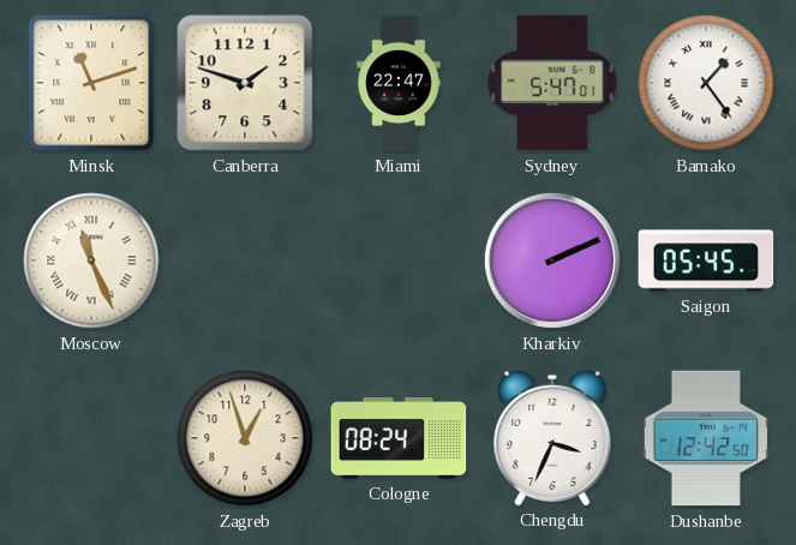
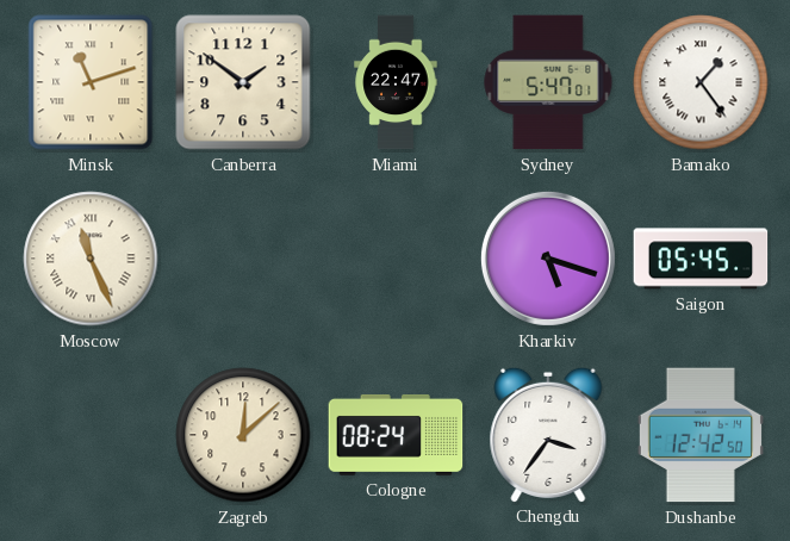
Canberra: 1:48 -> 1:51 (243, 82)
Kharkiv: 2:11 -> 5:18 (548, 259)
Zagreb: 12:57 -> 12:08 (243, 435)
Chengdu: 3:34 -> 3:36 (548, 434)
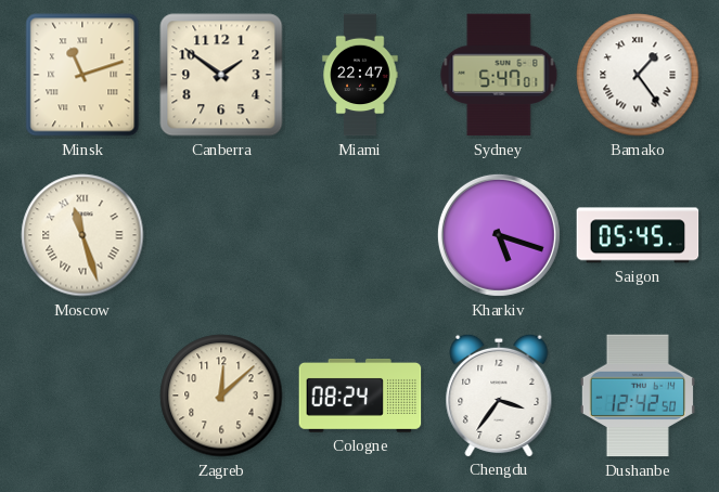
Moscow: 11:26 -> 11:27 (82, 235)
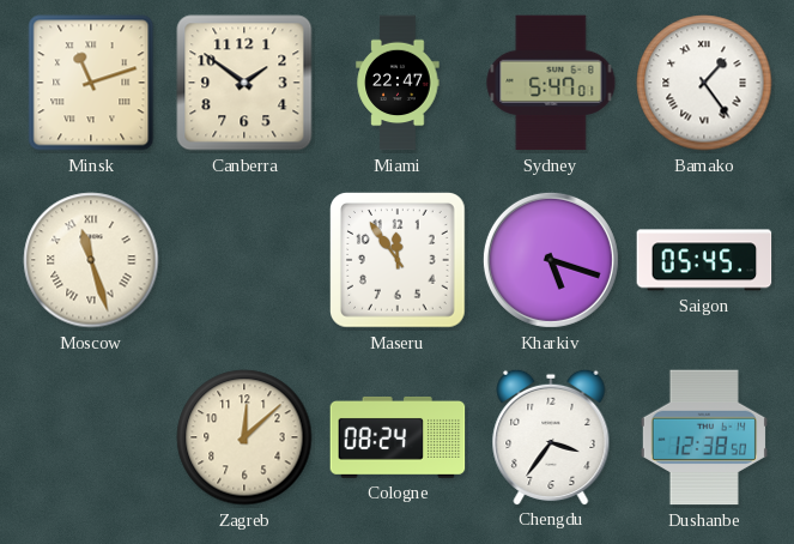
Maseru: none -> 11:54 (399, 261)
Dushanbe: 12:42 -> 12:38 (704, 437)
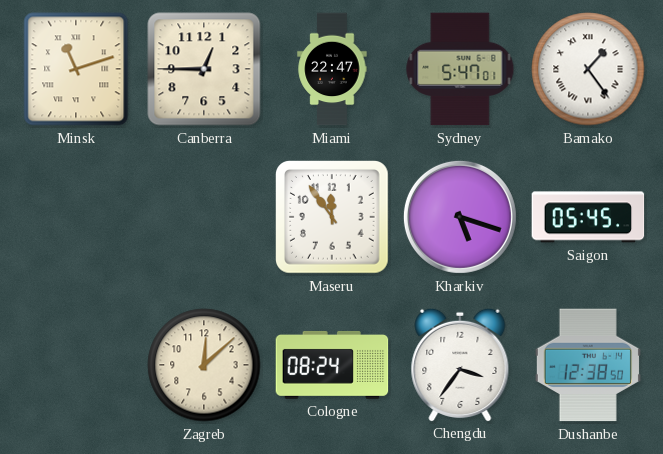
Canberra: 1:51 -> 12:45 (204, 69)
Moscow: 11:27 -> none (91, 260)
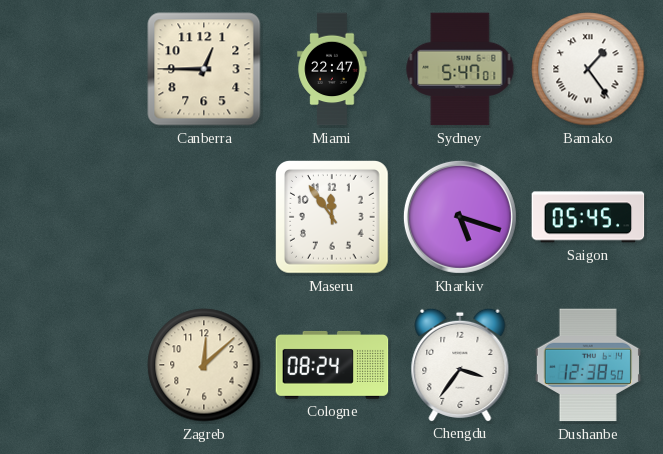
Minsk: 11:12 -> none (76, 69)
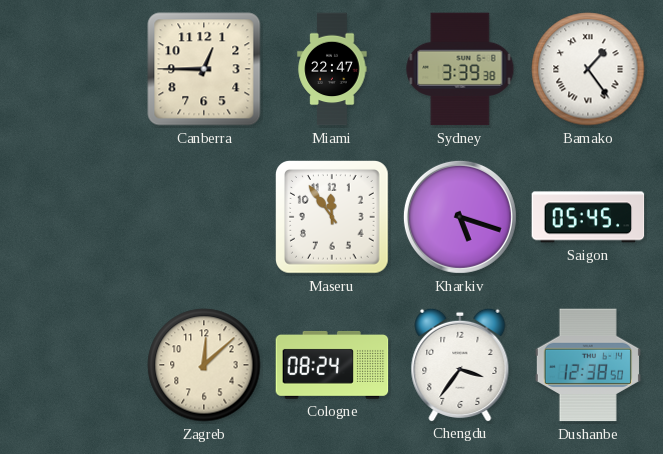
Sydney: 5:47 -> 3:39 (460, 69)
